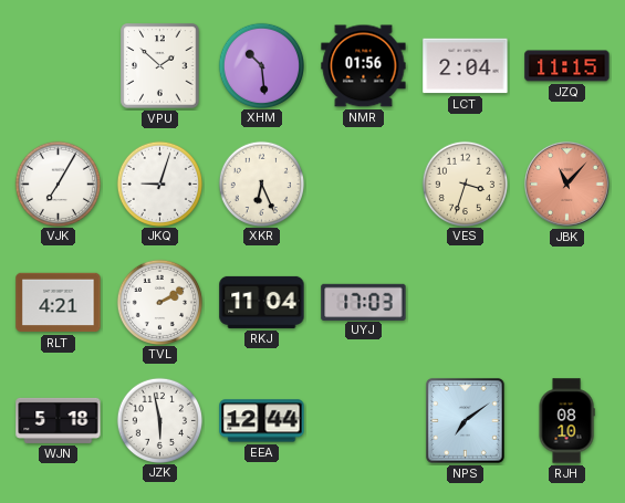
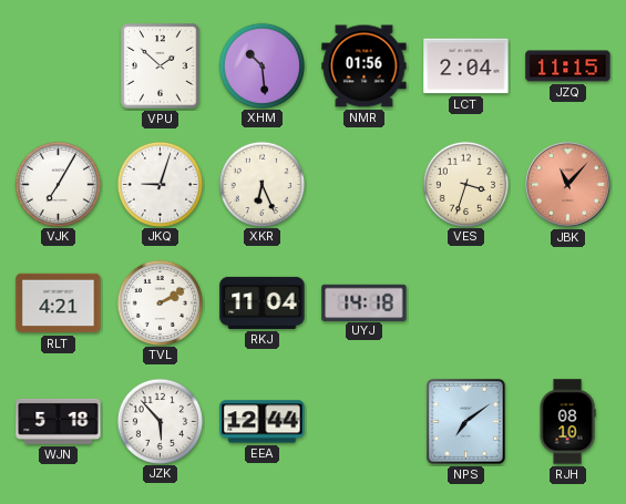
UYJ: 17:03 -> 14:18 (365, 302)
JZK: 5:58 -> 5:53 (160, 421)
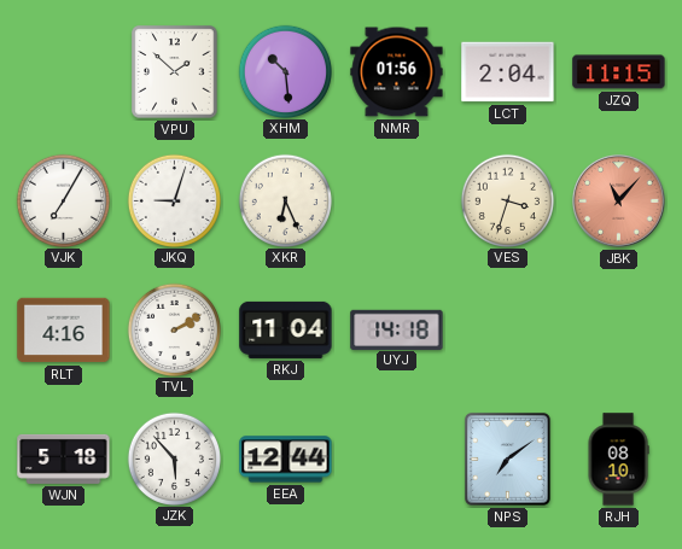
RLT: 4:21 -> 4:16 (64, 331)
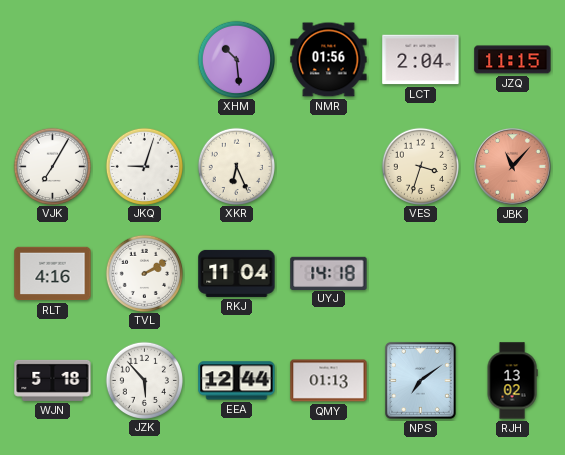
VPU: 1:52 -> none (175, 72)
QMY: none -> 01:13 (329, 381)
RJH: 08:10 -> 13:02 (512, 381)
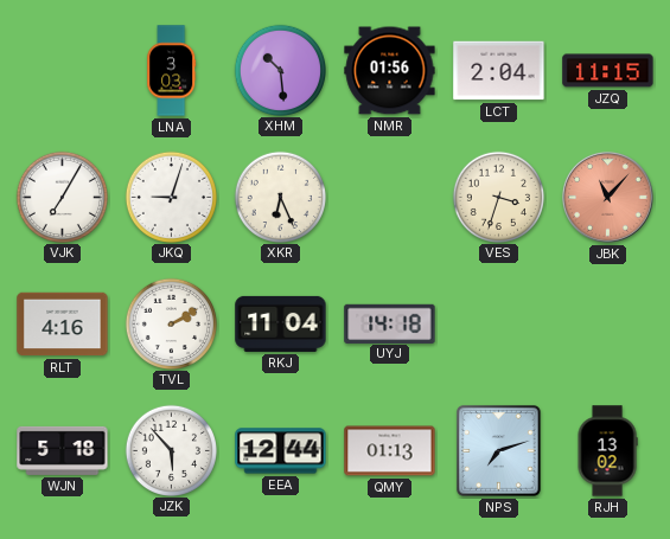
LNA: none -> 3:03 (172, 71)
NPS: 7:09 -> 7:12 (498, 450)
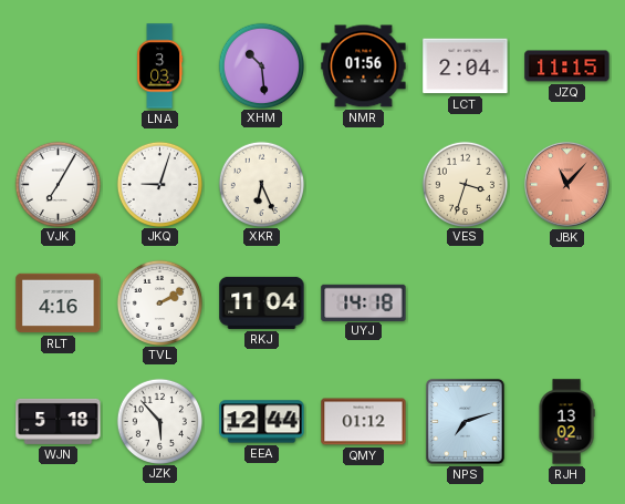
QMY: 01:13 -> 01:12 (364, 422)
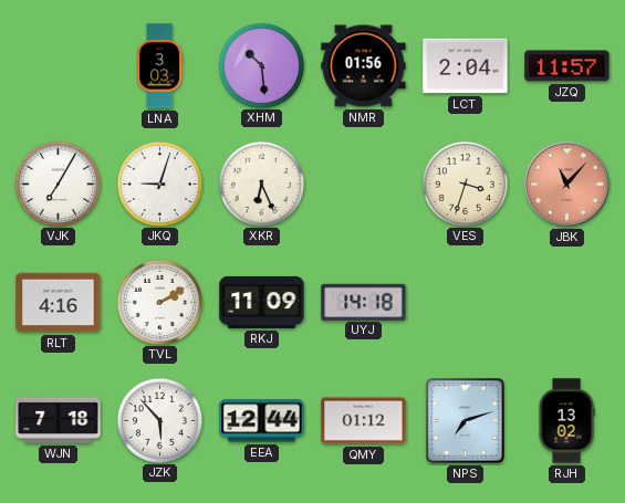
JZQ: 11:15 -> 11:57 (567, 66)
RKJ: 11:04 -> 11:09 (262, 302)
WJN: 5:18 -> 7:18 (59, 420)
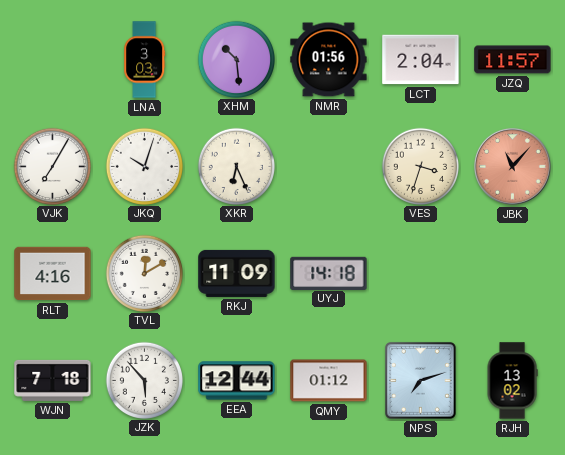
JKQ: 9:03 -> 10:03 (144, 166)
TVL: 2:10 -> 12:10 (144, 273)
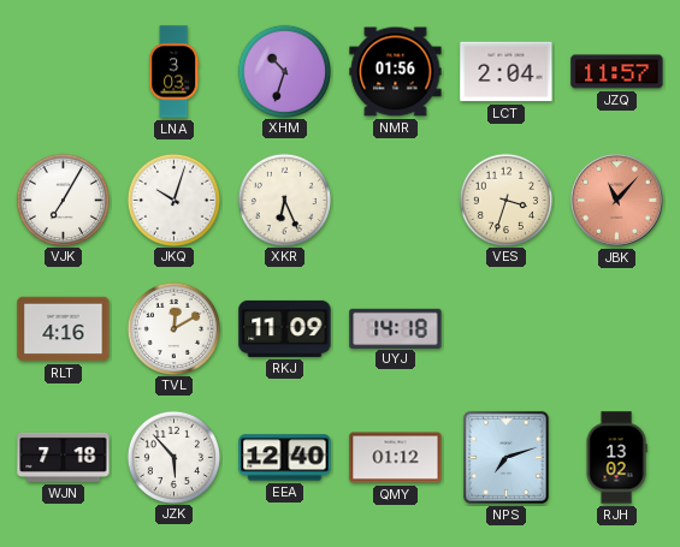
XHM: 10:29 -> 10:33 (284, 71)
EEA: 12:44 -> 12:40 (285, 458)
